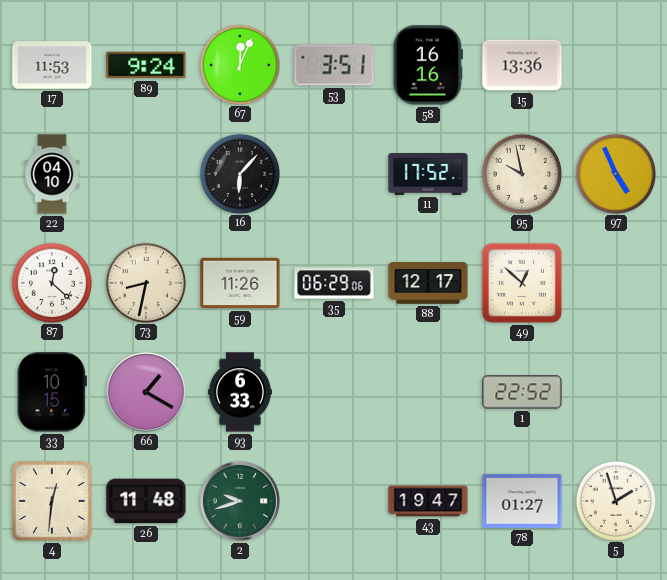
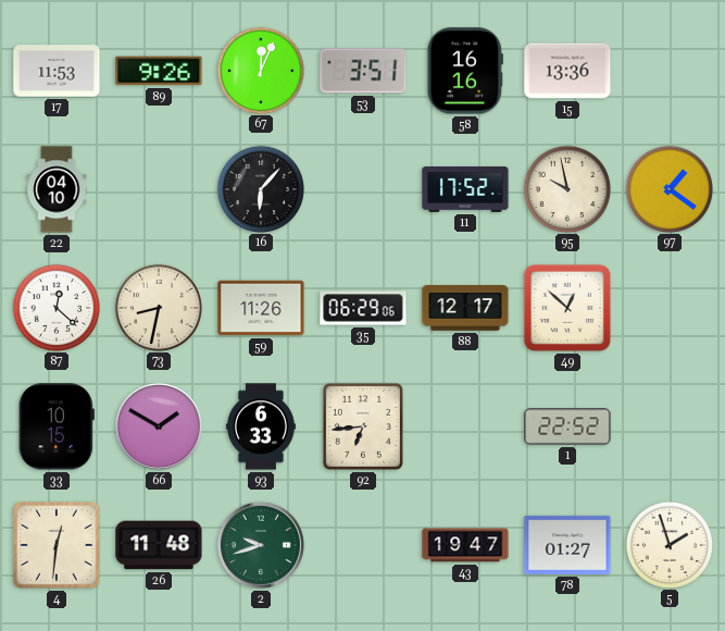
89: 9:24 -> 9:26 (159, 71)
97: 4:56 -> 1:21 (668, 188)
66: 1:20 -> 1:50 (159, 426)
92: none -> 6:44 (363, 426)
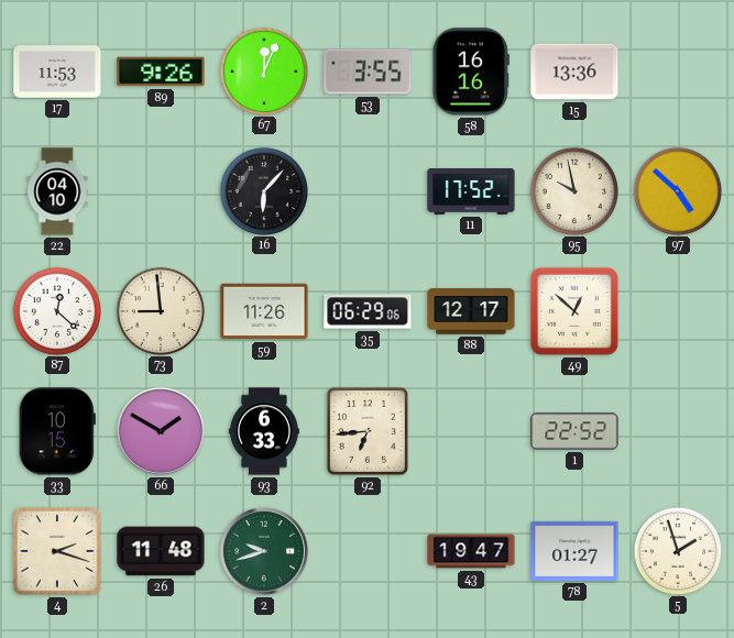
53: 3:51 -> 3:55 (368, 71)
97: 1:21 -> 4:52 (677, 190)
73: 8:32 -> 8:59 (160, 310)
4: 12:31 -> 2:18 (57, 551)
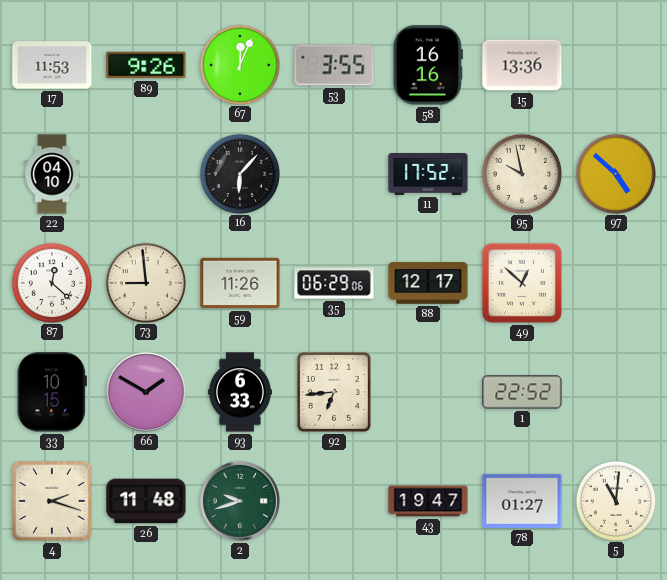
5: 1:57 -> 11:01 (615, 500)
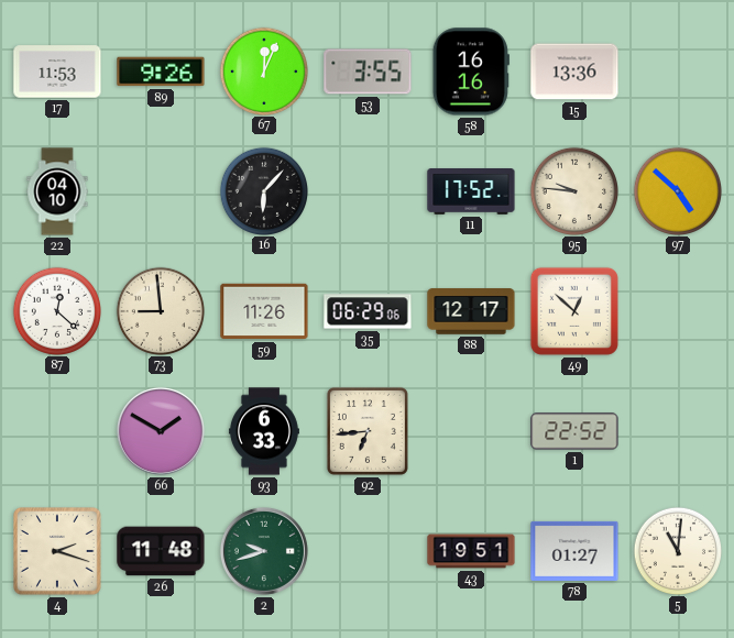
95: 9:58 -> 9:46 (573, 190)
33: 10:15 -> none (52, 392)
43: 19:47 -> 19:51 (471, 551)
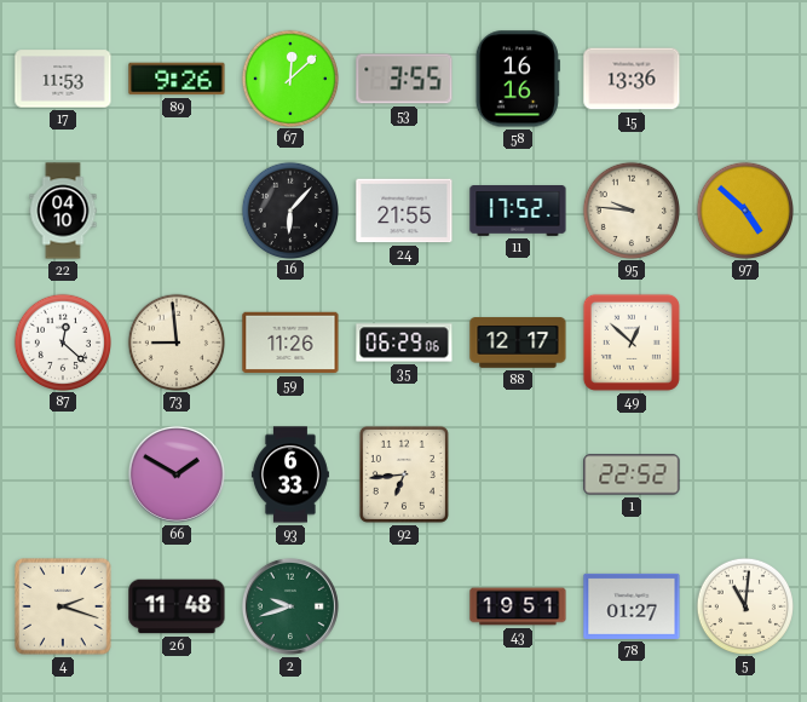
67: 12:04 -> 12:08 (289, 77)
24: none -> 21:55 (404, 211)
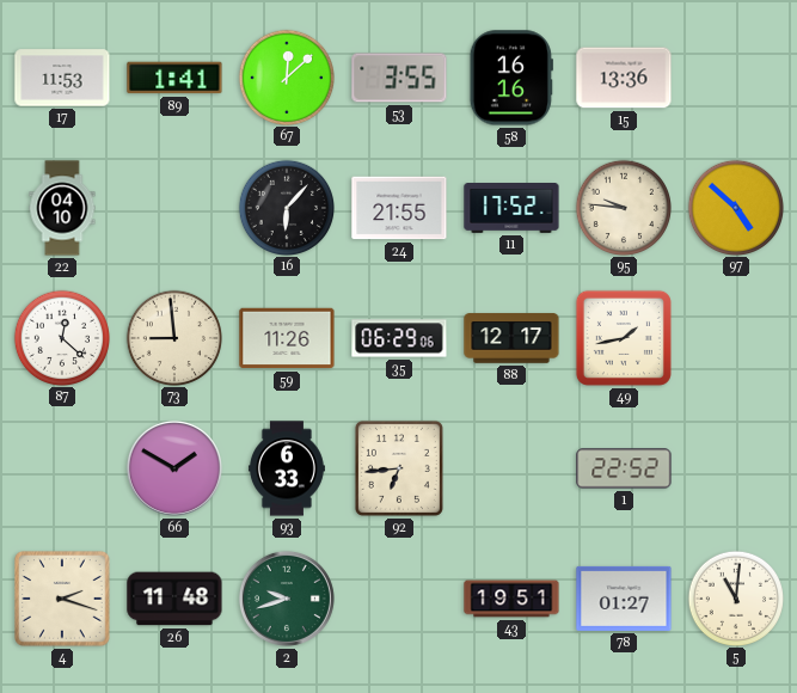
89: 9:26 -> 1:41 (174, 78)
49: 12:52 -> 1:43 (624, 338)
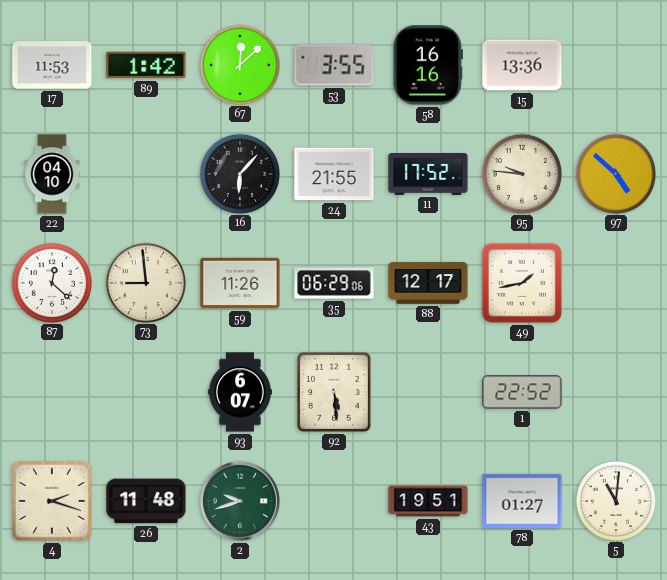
89: 1:41 -> 1:42 (146, 65)
66: 1:50 -> none (174, 468)
93: 6:33 -> 6:07 (240, 392)
92: 6:44 -> 5:29 (334, 392)
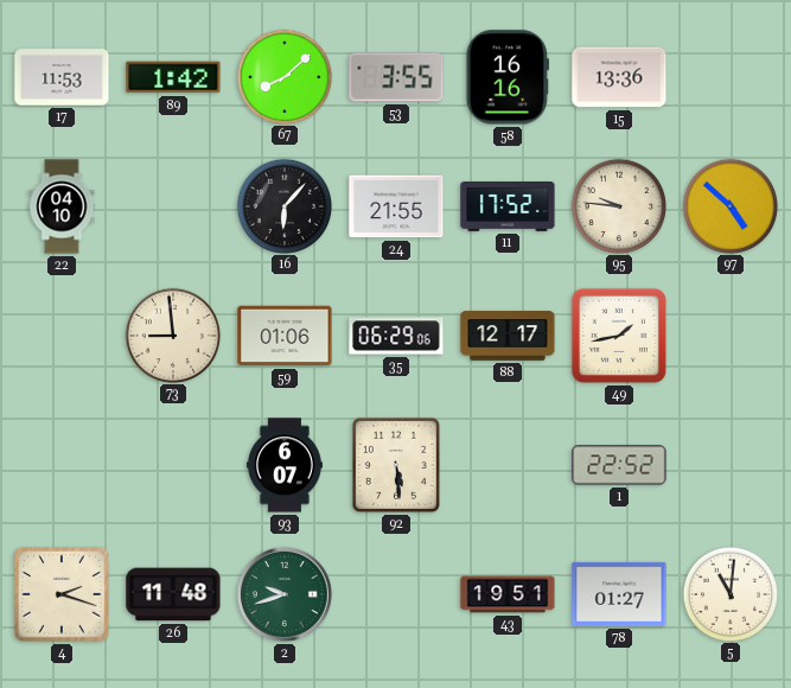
67: 12:08 -> 8:08 (283, 76)
87: 12:22 -> none (51, 282)
59: 11:26 -> 01:06 (285, 336)
